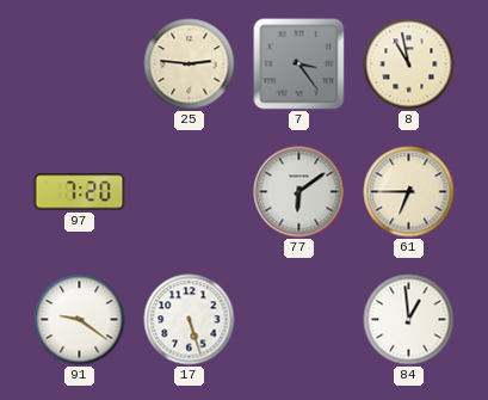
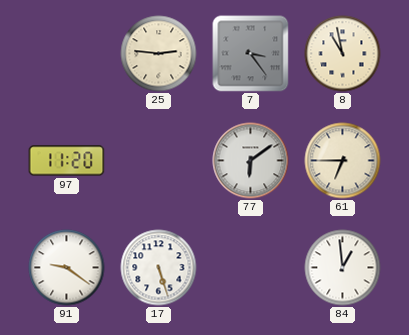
97: 7:20 -> 11:20 (67, 161)
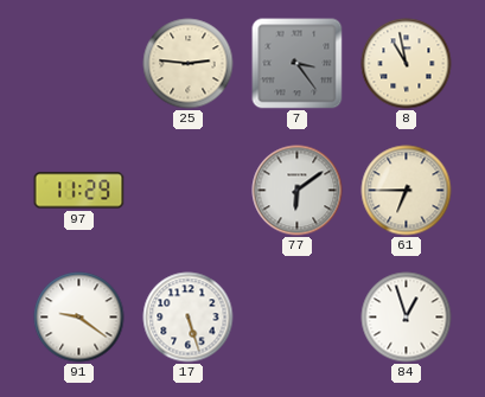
97: 11:20 -> 11:29 (79, 191)
84: 12:59 -> 12:57 (407, 318)
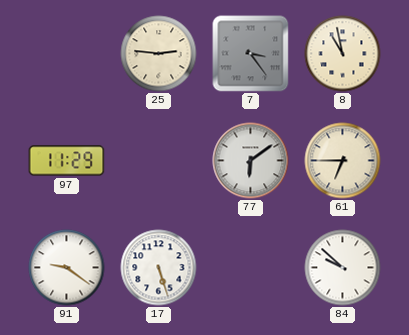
84: 12:57 -> 9:52 (343, 268)
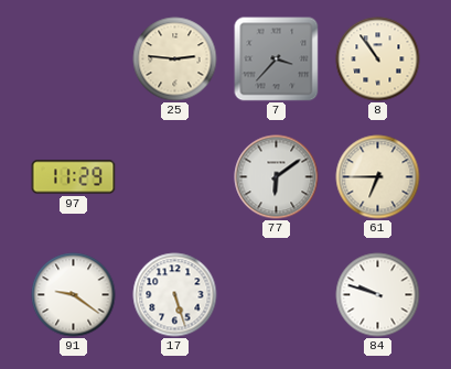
7: 3:24 -> 3:37 (277, 59)
8: 10:58 -> 10:54 (378, 59)
84: 9:52 -> 9:48 (378, 295)
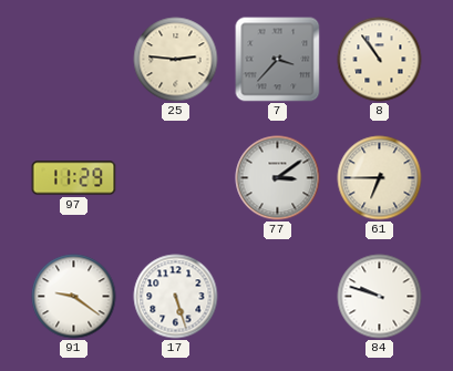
77: 6:09 -> 3:09 (278, 178)
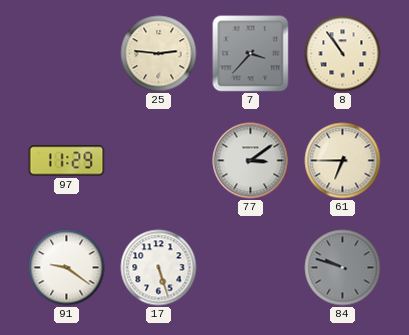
84 dial: white -> grey (343, 268)
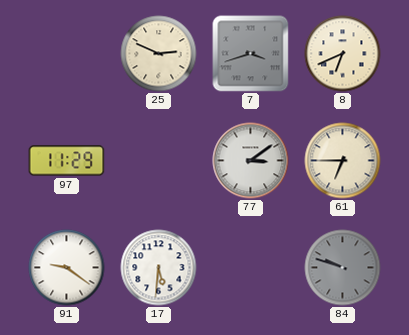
25: 2:46 -> 2:49 (159, 54)
7: 3:37 -> 3:42 (251, 54)
8: 10:54 -> 6:41 (343, 54)
17: 5:27 -> 5:31 (159, 268)
